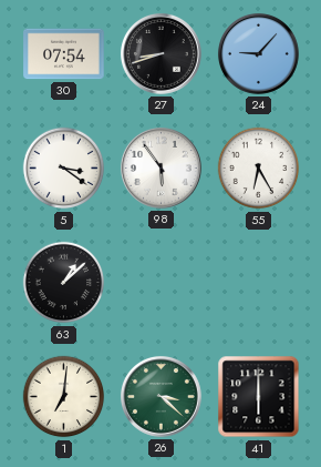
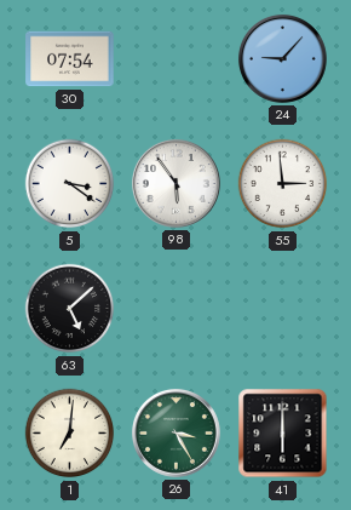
27: 8:42 -> none (161, 53)
55: 6:25 -> 2:59 (283, 184)
63: 1:08 -> 5:08 (70, 309)
26: 3:22 -> 3:25 (175, 432)
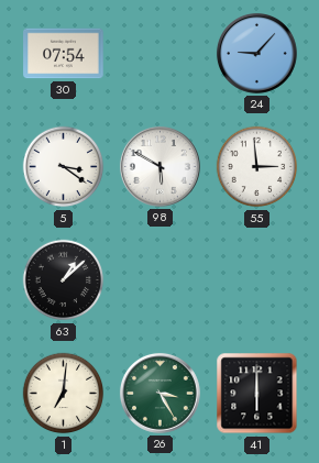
98: 5:54 -> 5:50 (159, 166)
63: 5:08 -> 1:08 (64, 280)
